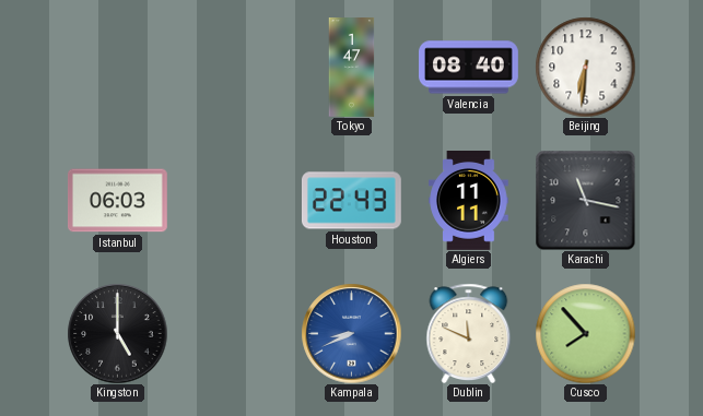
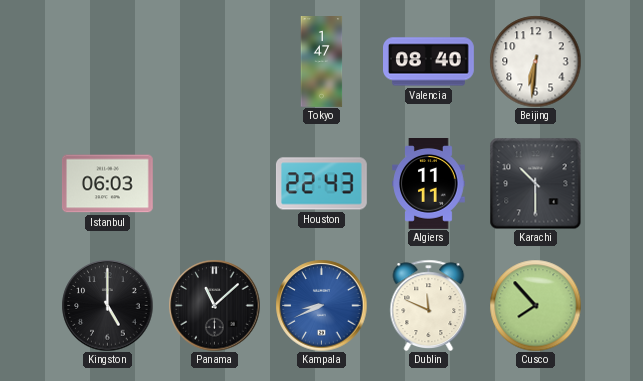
Karachi: 11:17 -> 10:30 (535, 183)
Panama: none -> 11:08 (214, 305)
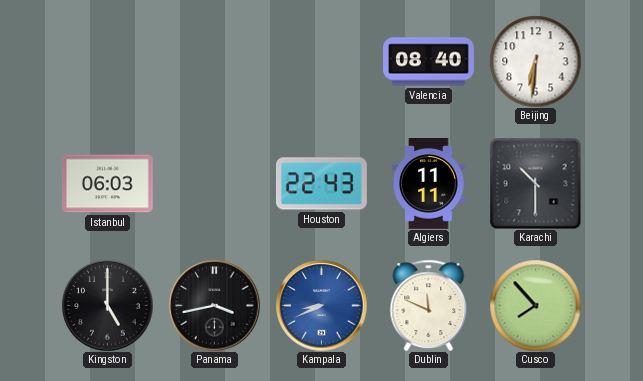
Tokyo: 1:47 -> none (322, 62)
Panama: 11:08 -> 3:43 (214, 305)
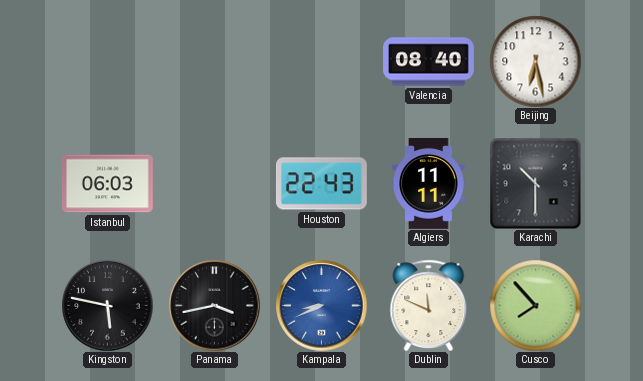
Beijing: 6:31 -> 6:28 (535, 61)
Kingston: 5:00 -> 5:47 (107, 305)
